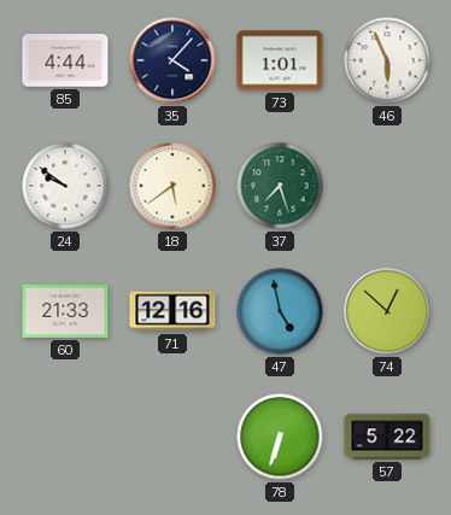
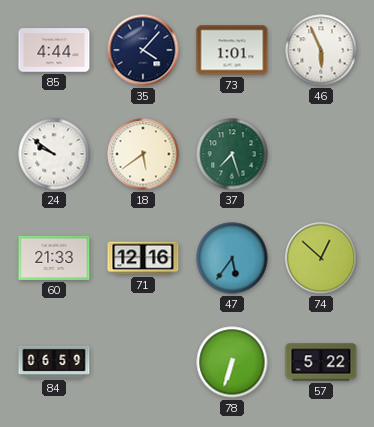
47: 4:58 -> 5:36 (232, 258)
84: none -> 06:59 (54, 362)
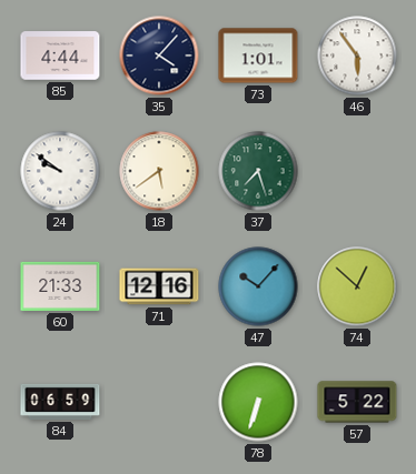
46: 5:56 -> 5:54 (357, 56)
47: 5:36 -> 10:07 (258, 286)
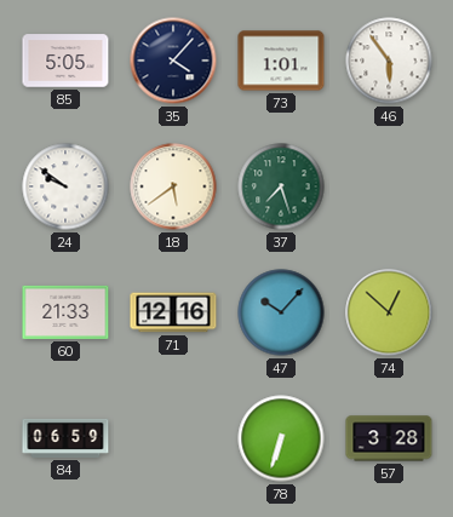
85: 4:44 -> 5:05 (65, 61)
57: 5:22 -> 3:28 (389, 438)
